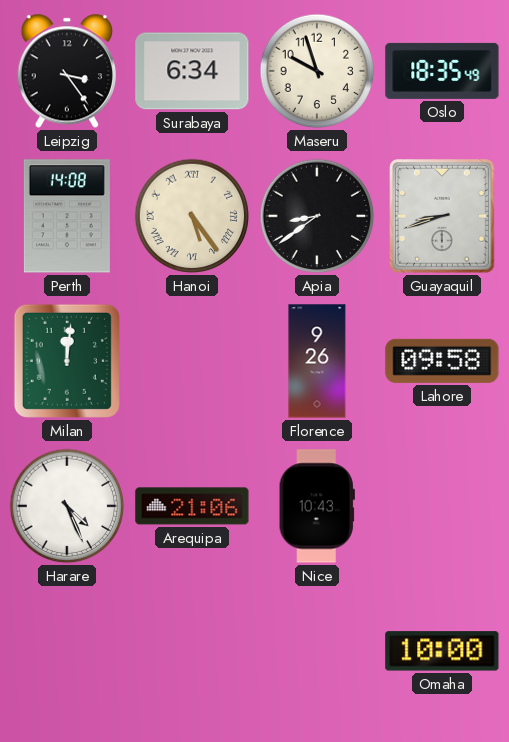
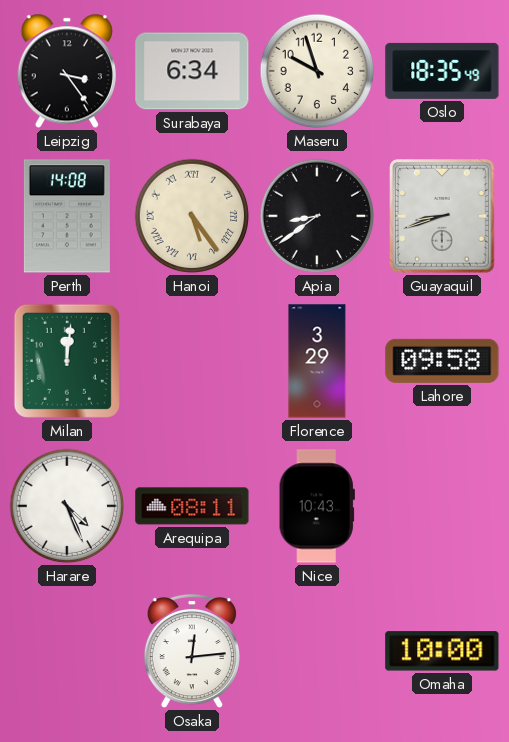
Florence: 9:26 -> 3:29 (317, 361)
Arequipa: 21:06 -> 08:11 (192, 506)
Osaka: none -> 12:14 (192, 651)
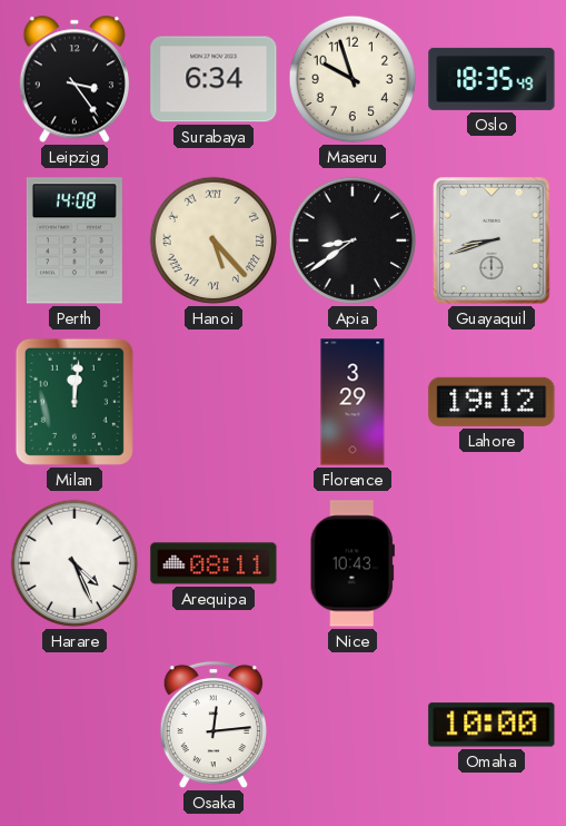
Hanoi: 5:24 -> 5:23 (214, 240)
Lahore: 09:58 -> 19:12 (491, 402)
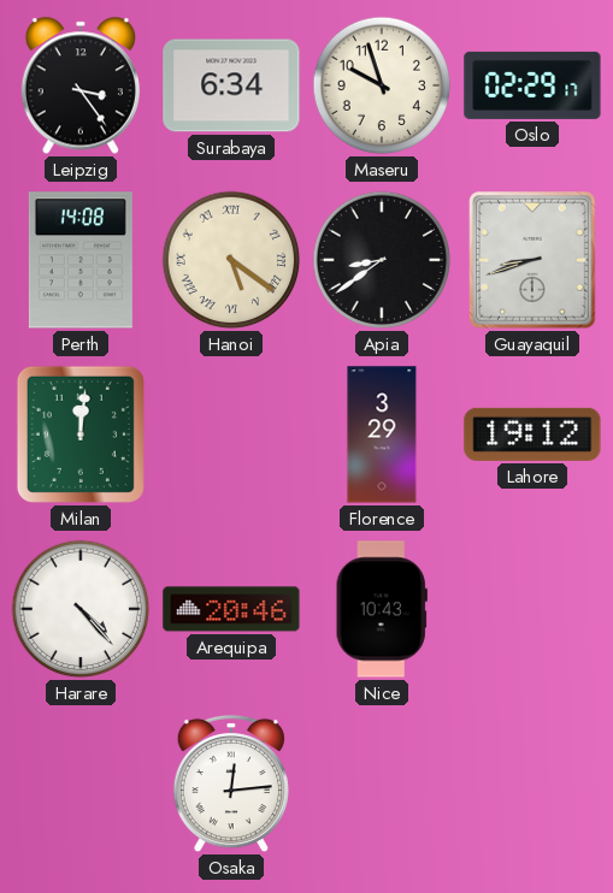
Oslo: 18:35 -> 02:29 (532, 85)
Hanoi: 5:23 -> 5:21 (231, 260)
Harare: 4:26 -> 4:23 (81, 609)
Arequipa: 08:11 -> 20:46 (231, 609)
Omaha: 10:00 -> none (491, 725)
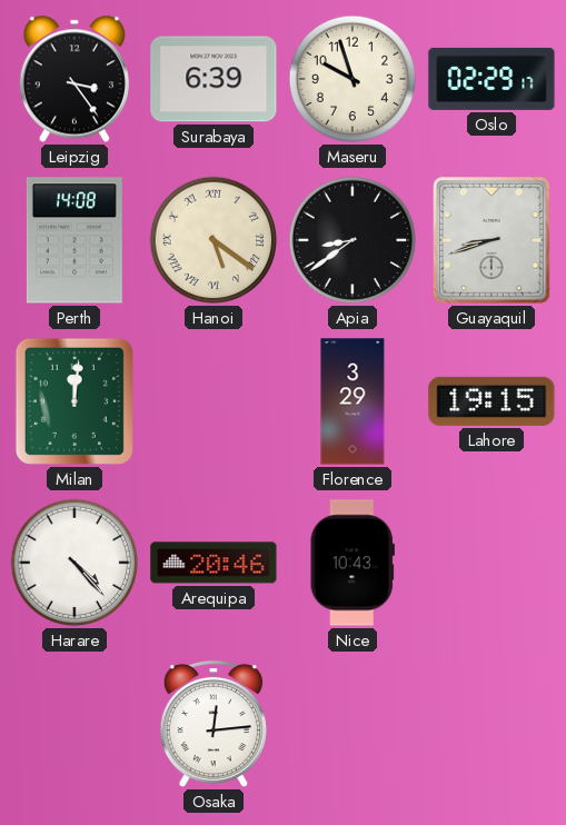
Surabaya: 6:34 -> 6:39 (214, 79)
Lahore: 19:12 -> 19:15 (491, 401)
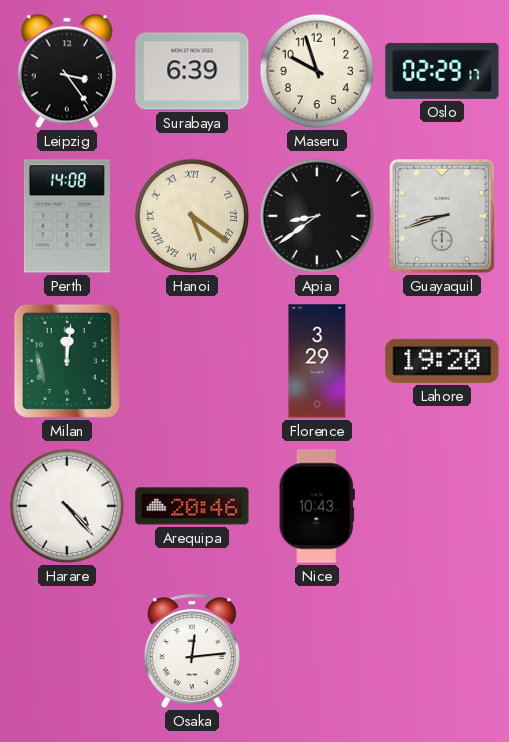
Lahore: 19:15 -> 19:20 (442, 361)
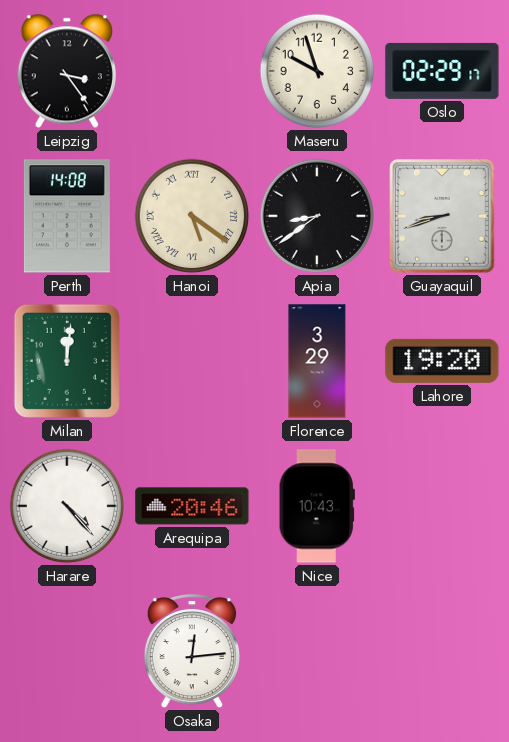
Surabaya: 6:39 -> none (192, 71)
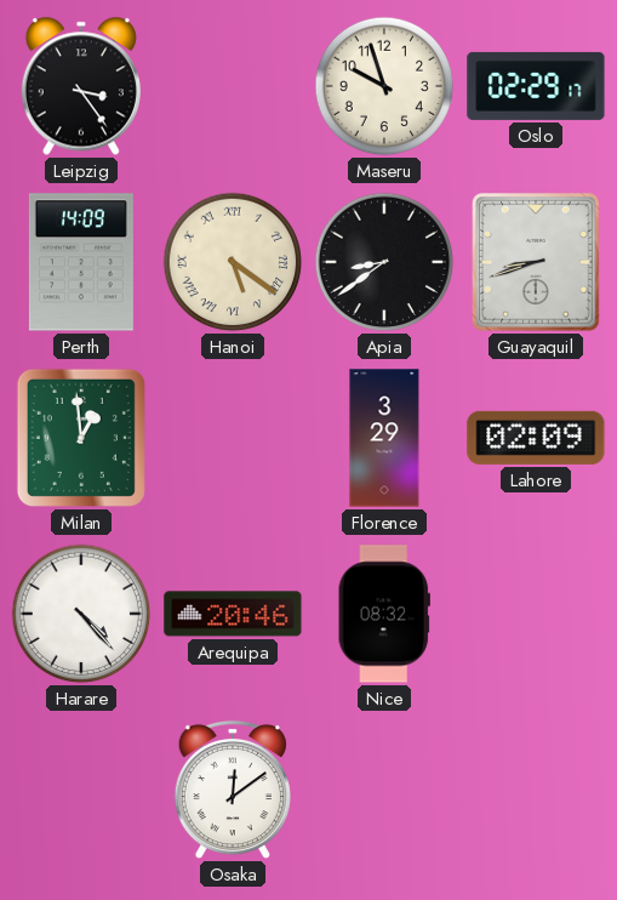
Perth: 14:08 -> 14:09 (81, 262)
Milan: 12:01 -> 12:59 (81, 438)
Lahore: 19:20 -> 02:09 (536, 438)
Nice: 10:43 -> 08:32 (384, 614)
Osaka: 12:14 -> 12:09 (233, 790)
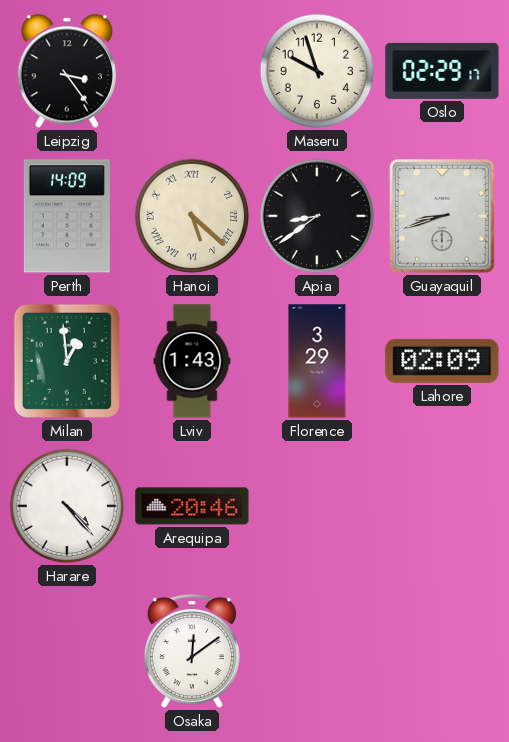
Hanoi: 5:21 -> 5:22 (192, 216)
Lviv: none -> 1:43 (192, 361)
Nice: 08:32 -> none (384, 614)
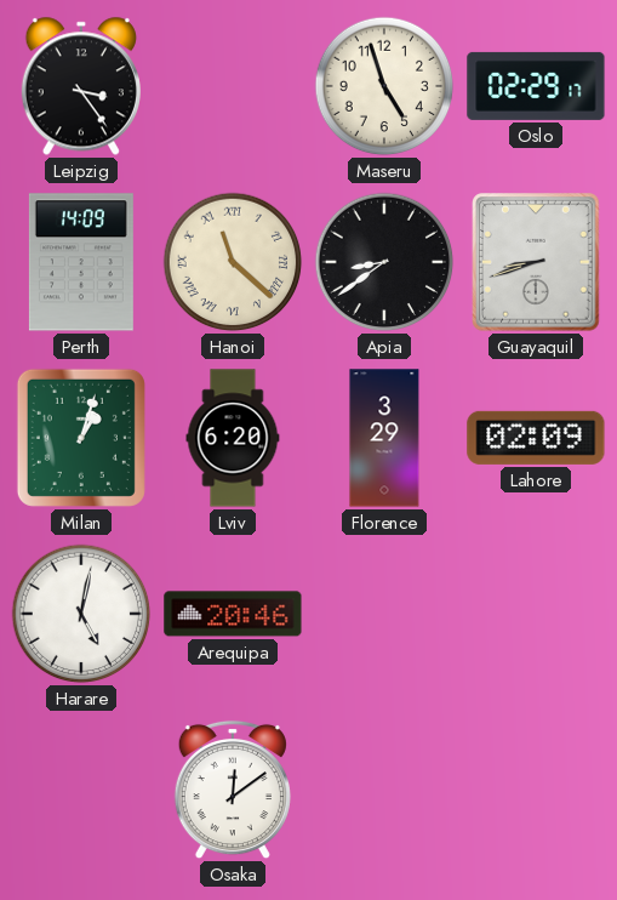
Maseru: 9:57 -> 4:57 (384, 86)
Hanoi: 5:22 -> 11:22 (233, 262)
Milan: 12:59 -> 1:03 (81, 438)
Lviv: 1:43 -> 6:20 (233, 438)
Harare: 4:23 -> 5:02 (81, 614)
